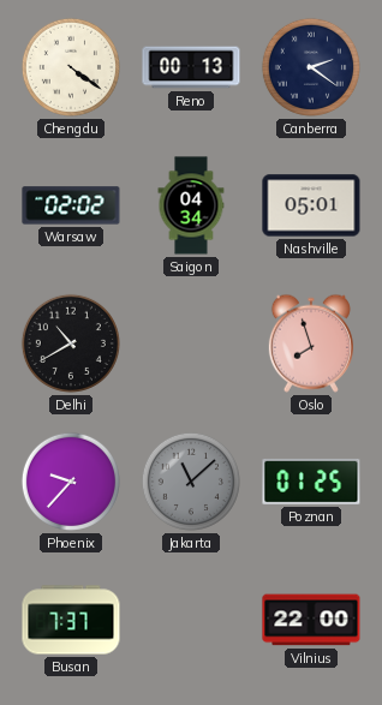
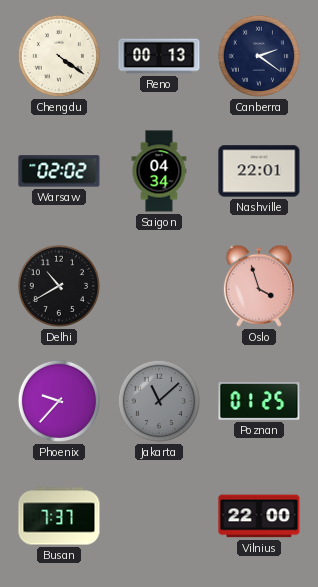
Nashville: 05:01 -> 22:01 (259, 171)
Oslo: 7:57 -> 3:57 (259, 286)
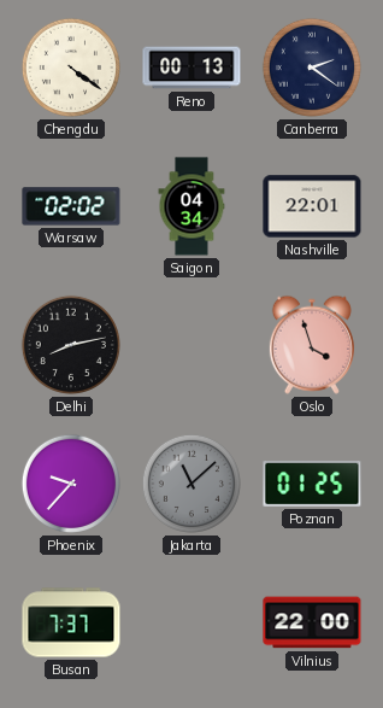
Delhi: 10:40 -> 8:13 (71, 345)
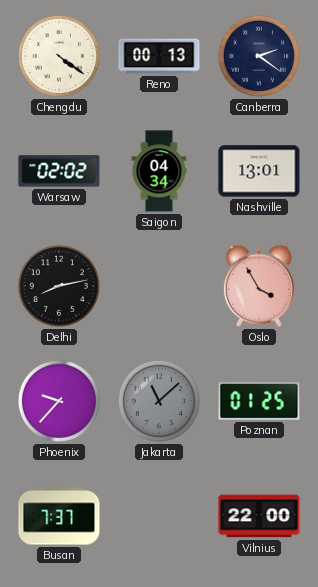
Nashville: 22:01 -> 13:01 (259, 171)
Oslo: 3:57 -> 3:55 (259, 286)
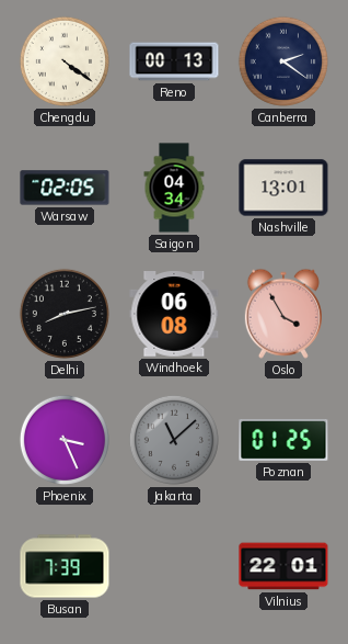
Warsaw: 02:02 -> 02:05 (65, 188)
Windhoek: none -> 06:08 (174, 314)
Phoenix: 9:37 -> 3:26 (65, 440)
Busan: 7:37 -> 7:39 (65, 566)
Vilnius: 22:00 -> 22:01 (283, 566)
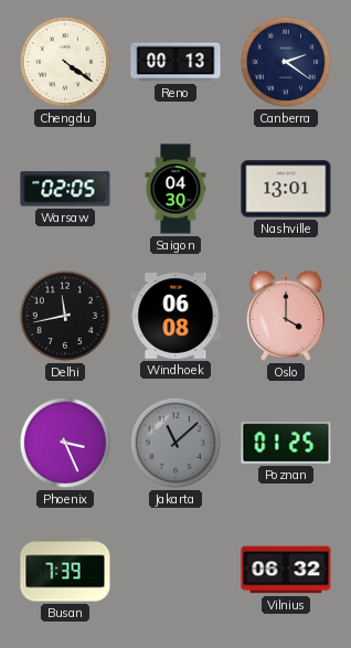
Saigon: 04:34 -> 04:30 (175, 189)
Delhi: 8:13 -> 11:43 (65, 316)
Oslo: 3:55 -> 4:00 (286, 316)
Vilnius: 22:01 -> 06:32 (286, 570)
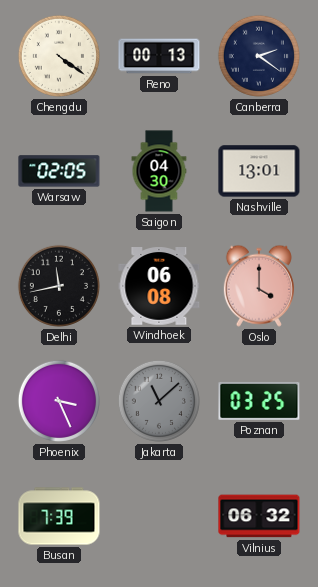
Poznan: 01:25 -> 03:25 (259, 401)
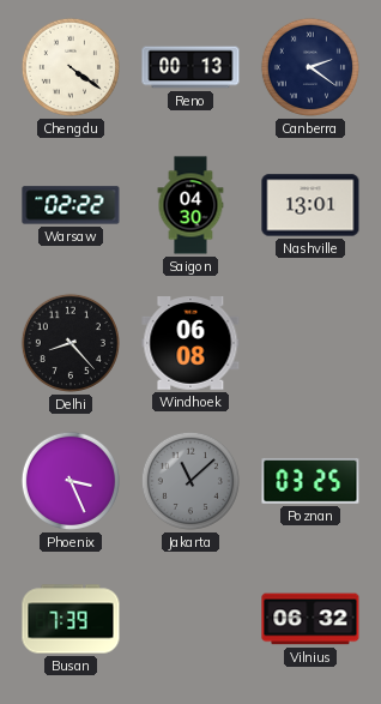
Warsaw: 02:05 -> 02:22 (71, 205)
Delhi: 11:43 -> 8:23 (71, 343)
Oslo: 4:00 -> none (259, 286)
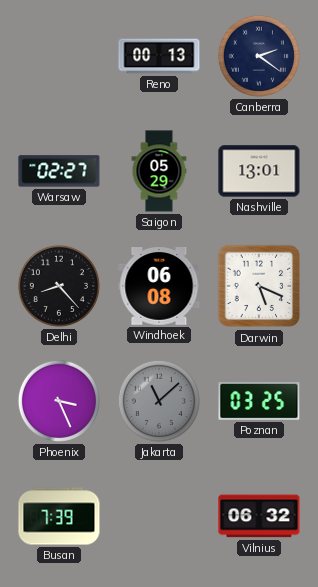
Chengdu: 4:21 -> none (71, 67)
Warsaw: 02:22 -> 02:27 (59, 171)
Saigon: 04:30 -> 05:29 (159, 171)
Darwin: none -> 5:19 (259, 286)
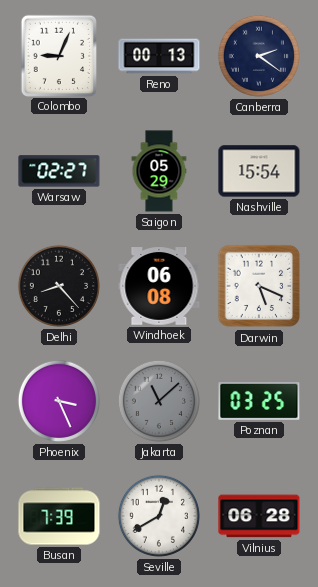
Colombo: none -> 9:04 (58, 55)
Nashville: 13:01 -> 15:54 (259, 171)
Seville: none -> 12:40 (159, 516)
Vilnius: 06:32 -> 06:28 (259, 516)
